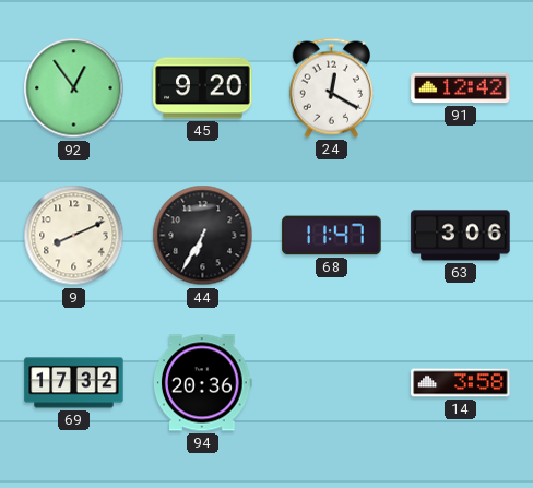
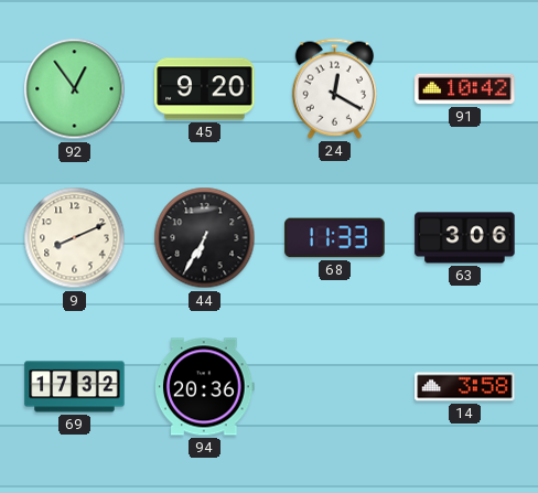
91: 12:42 -> 10:42 (465, 89)
68: 11:47 -> 11:33 (335, 238)
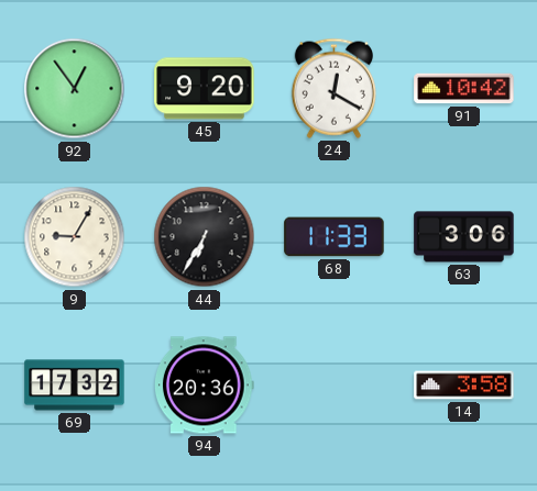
9: 8:11 -> 9:05 (75, 237)
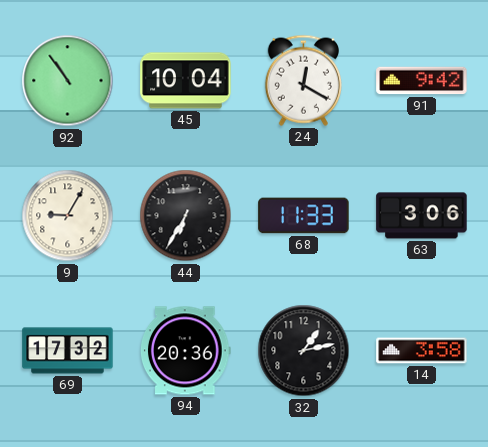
92: 12:54 -> 10:54 (68, 81)
45: 9:20 -> 10:04 (186, 81)
91: 10:42 -> 9:42 (422, 81)
32: none -> 1:13 (304, 351)
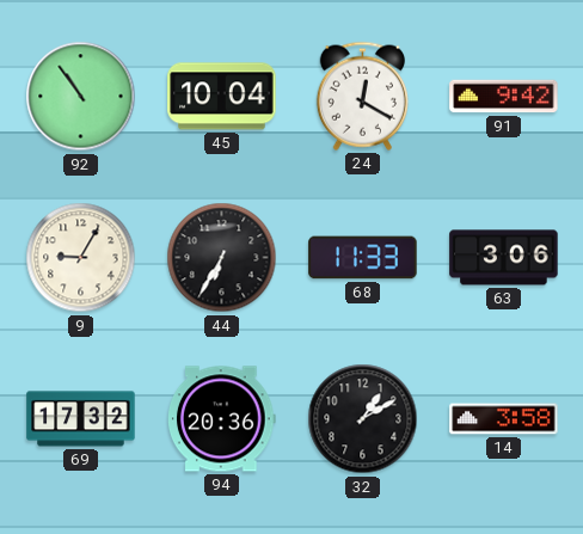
32: 1:13 -> 1:10 (363, 419)
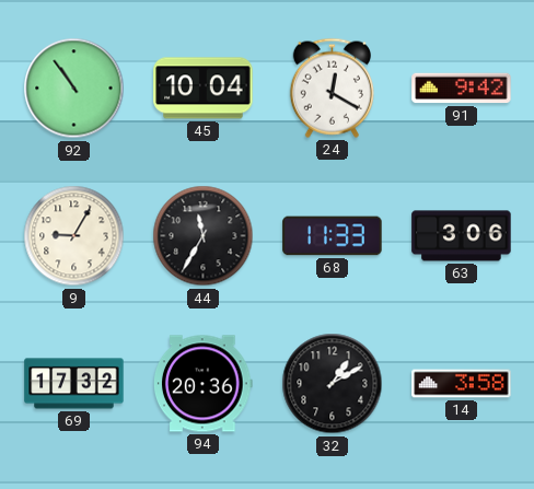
44: 6:35 -> 11:35 (204, 236)
